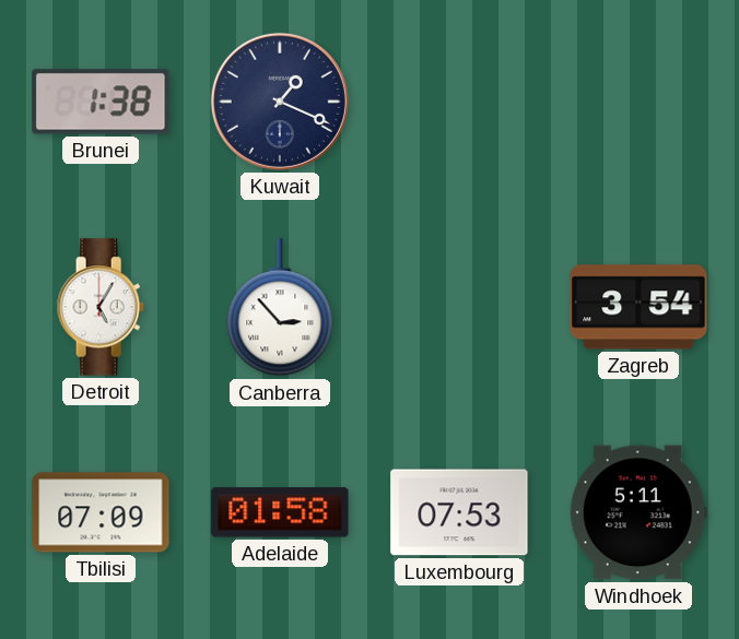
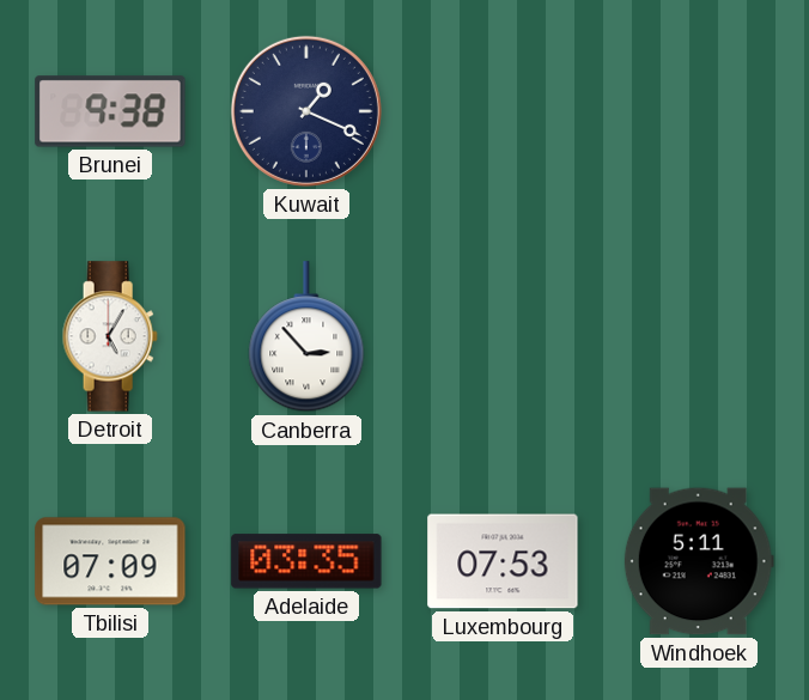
Brunei: 1:38 -> 9:38 (110, 111)
Zagreb: 3:54 -> none (638, 307)
Adelaide: 01:58 -> 03:35 (306, 561)
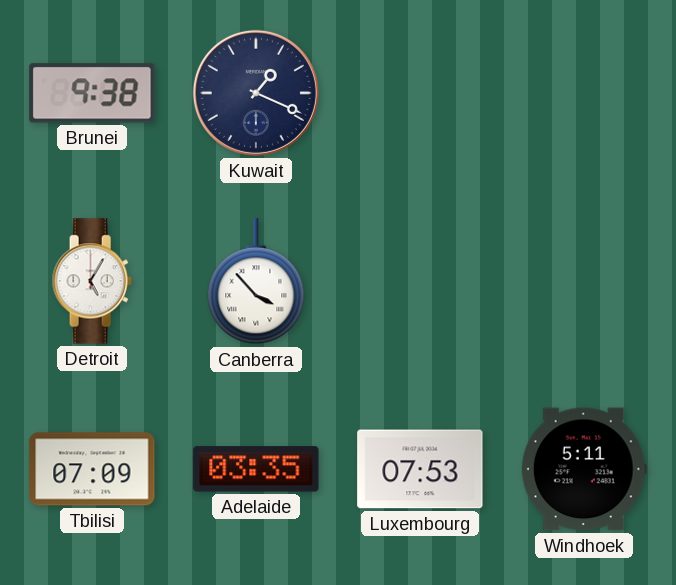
Canberra: 2:53 -> 3:53 (256, 282)
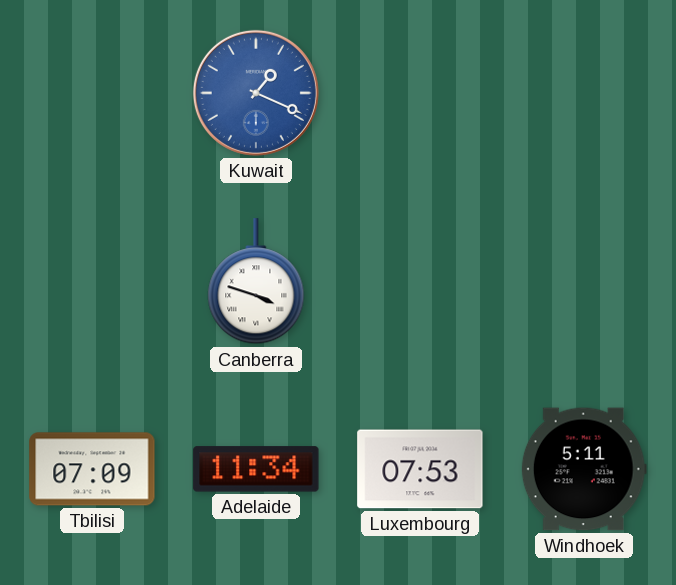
Brunei: 9:38 -> none (92, 93)
Kuwait dial: navy -> blue (256, 93)
Detroit: 5:05 -> none (92, 281)
Canberra: 3:53 -> 3:48 (256, 282)
Adelaide: 03:35 -> 11:34 (256, 469)
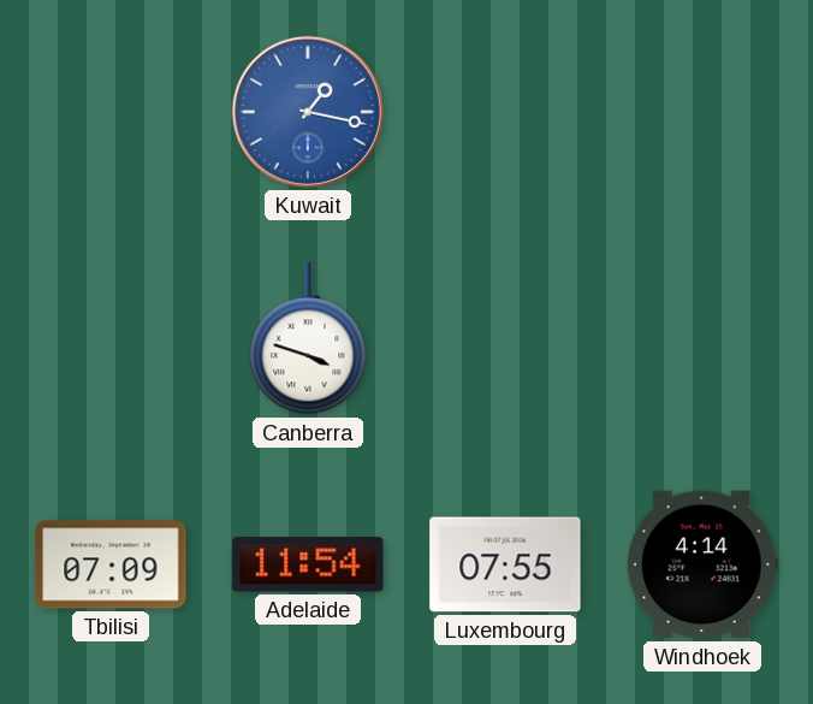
Kuwait: 1:19 -> 1:17 (308, 112)
Adelaide: 11:34 -> 11:54 (308, 564)
Luxembourg: 07:53 -> 07:55 (505, 564)
Windhoek: 5:11 -> 4:14 (702, 564)
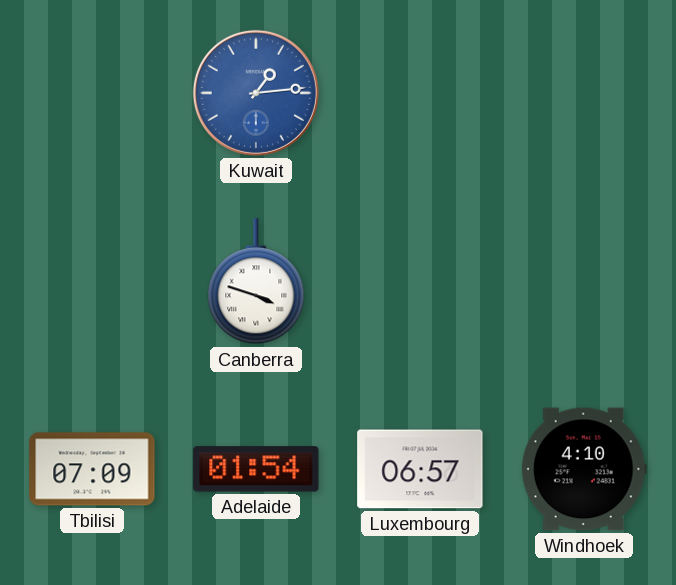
Kuwait: 1:17 -> 1:14 (256, 93)
Adelaide: 11:54 -> 01:54 (256, 469)
Luxembourg: 07:55 -> 06:57 (420, 469)
Windhoek: 4:14 -> 4:10 (584, 469)
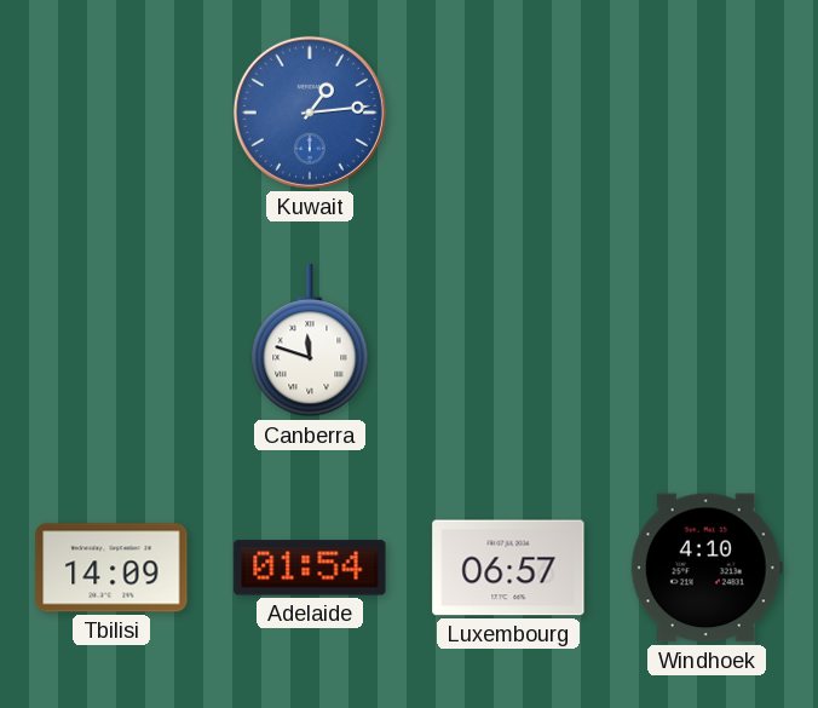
Canberra: 3:48 -> 11:48 (310, 341)
Tbilisi: 07:09 -> 14:09 (111, 568)
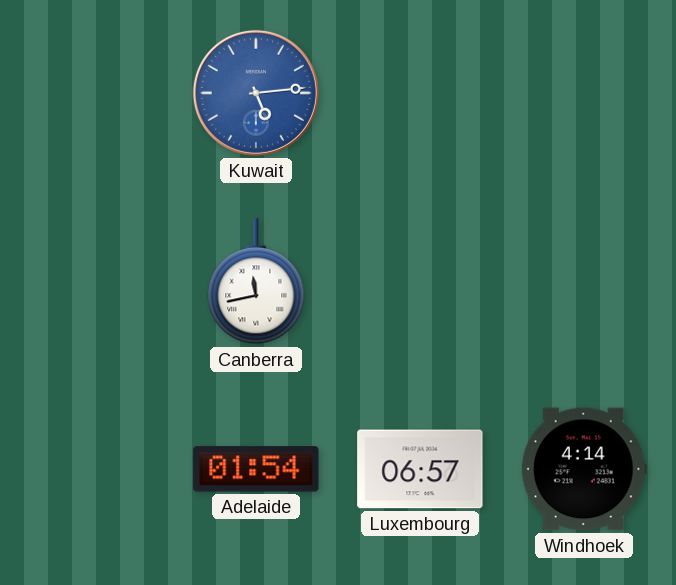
Kuwait: 1:14 -> 5:14 (256, 93)
Canberra: 11:48 -> 11:43 (256, 282)
Tbilisi: 14:09 -> none (111, 568)
Windhoek: 4:10 -> 4:14 (584, 469)
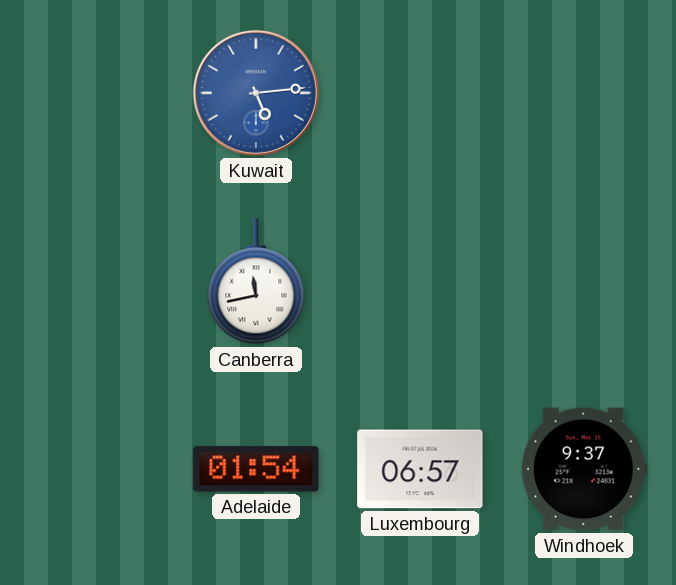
Windhoek: 4:14 -> 9:37 (584, 469)
